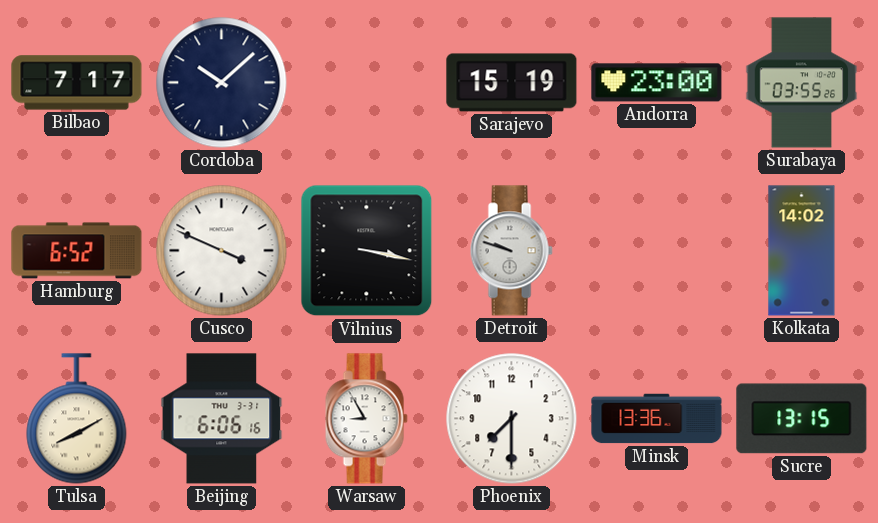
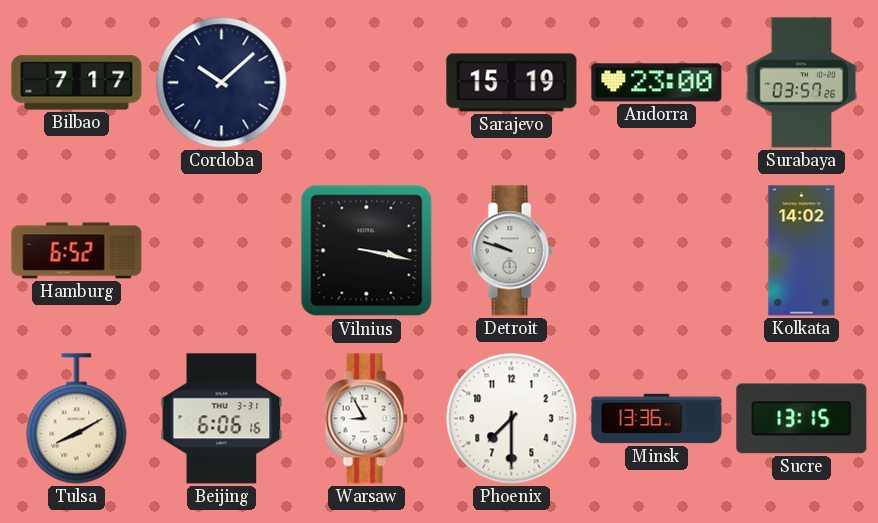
Surabaya: 03:55 -> 03:57 (802, 83)
Cusco: 3:49 -> none (222, 251)
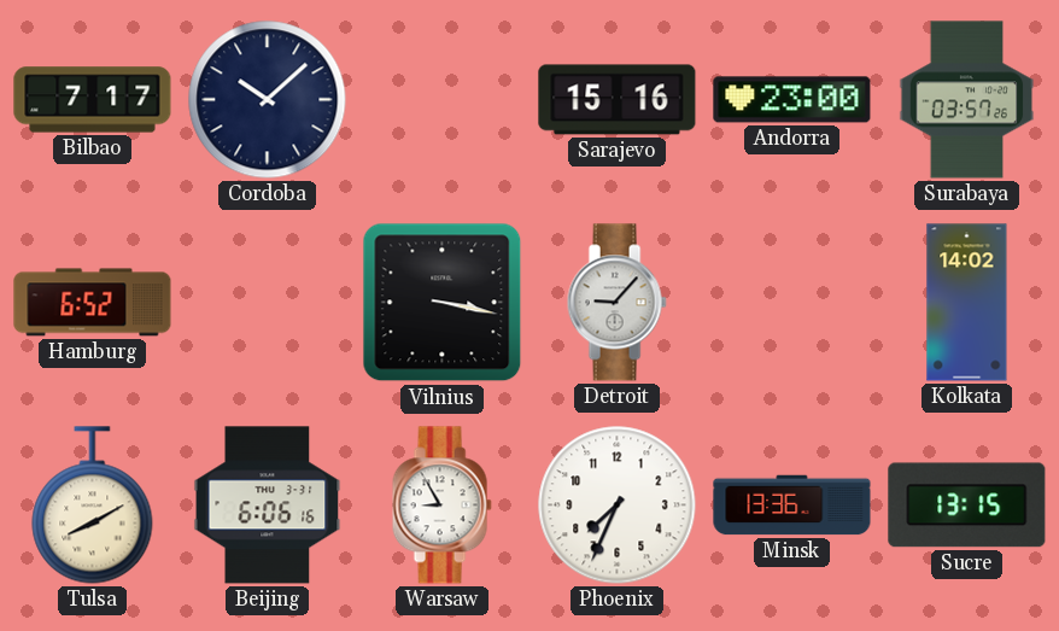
Sarajevo: 15:19 -> 15:16 (618, 100)
Detroit: 9:48 -> 9:07 (616, 303)
Phoenix: 7:30 -> 7:34 (618, 506)
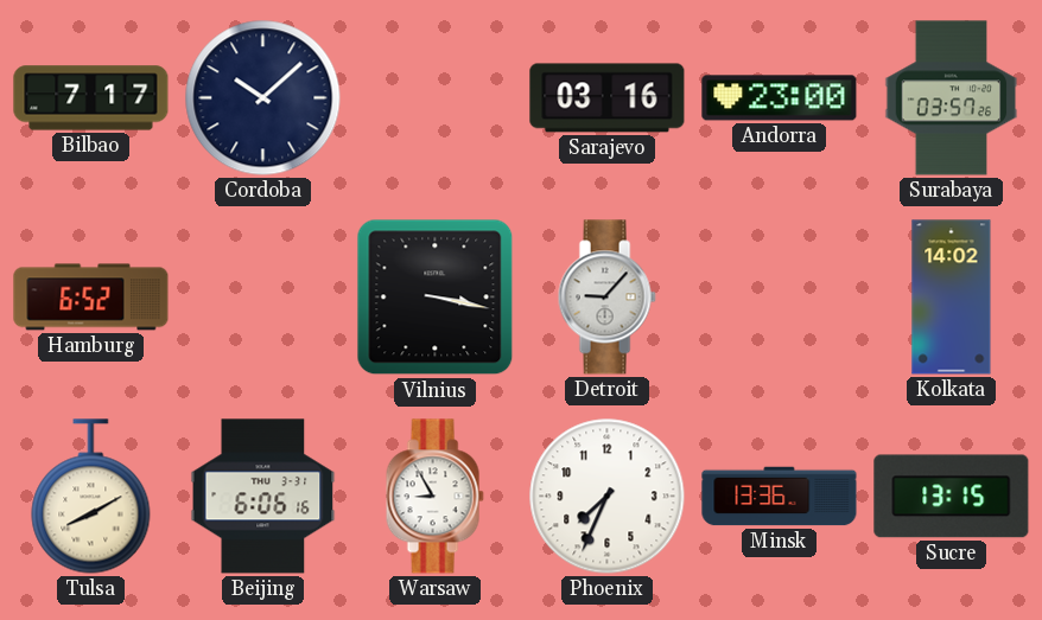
Sarajevo: 15:16 -> 03:16 (608, 98)
